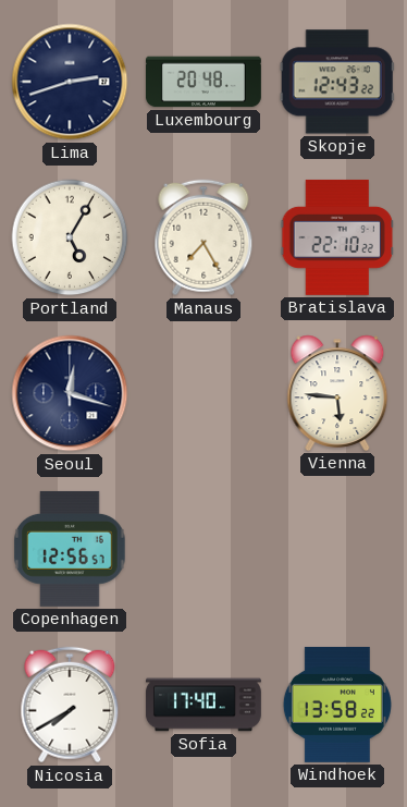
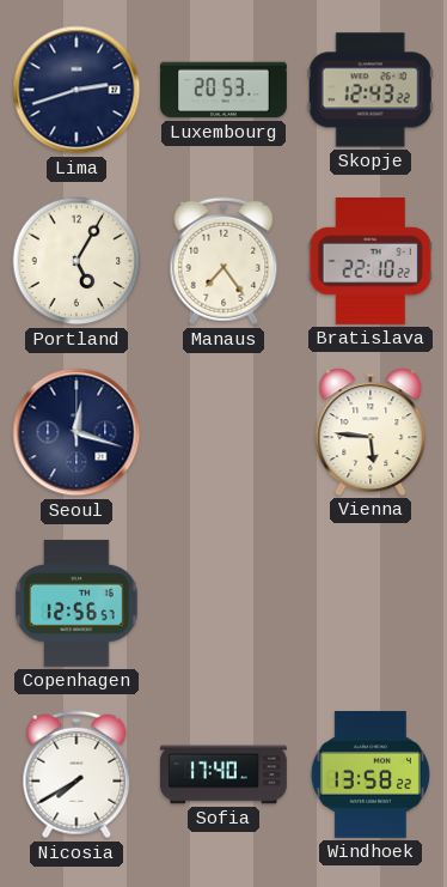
Luxembourg: 20:48 -> 20:53 (223, 90)
Manaus: 7:25 -> 7:24 (223, 261)
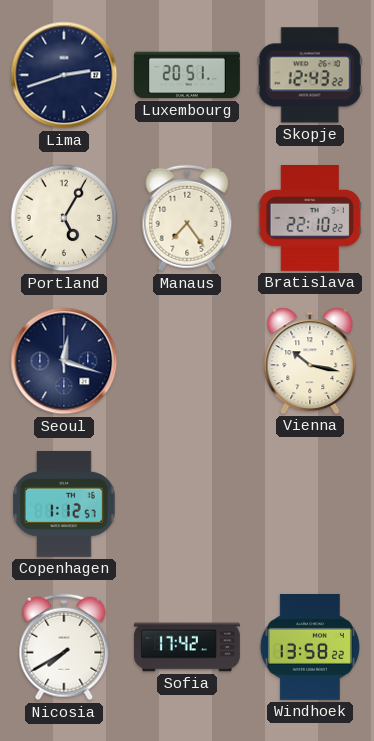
Luxembourg: 20:53 -> 20:51 (187, 75)
Vienna: 5:46 -> 10:17 (310, 361)
Copenhagen: 12:56 -> 1:12 (64, 504)
Sofia: 17:40 -> 17:42 (187, 647)
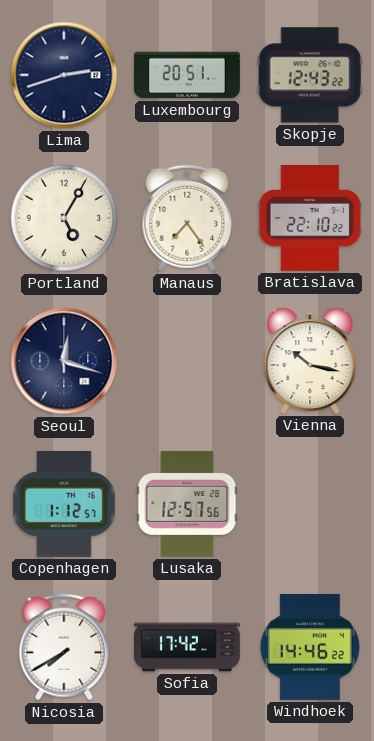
Lusaka: none -> 12:57 (187, 504)
Windhoek: 13:58 -> 14:46 (310, 647)
